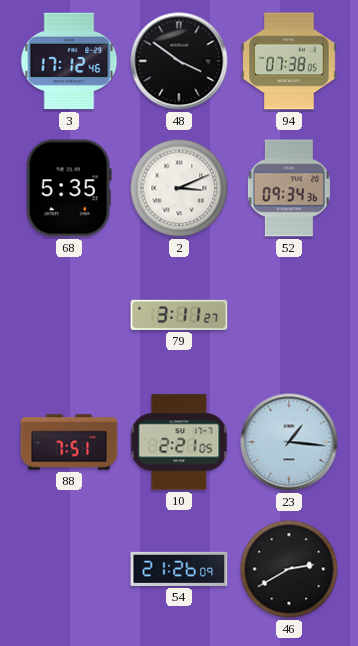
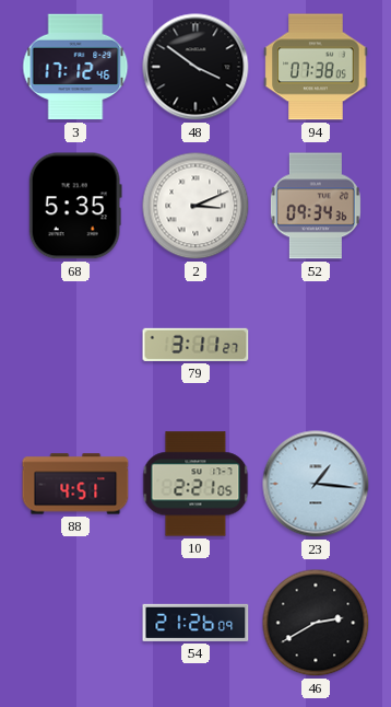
88: 7:51 -> 4:51 (75, 484)
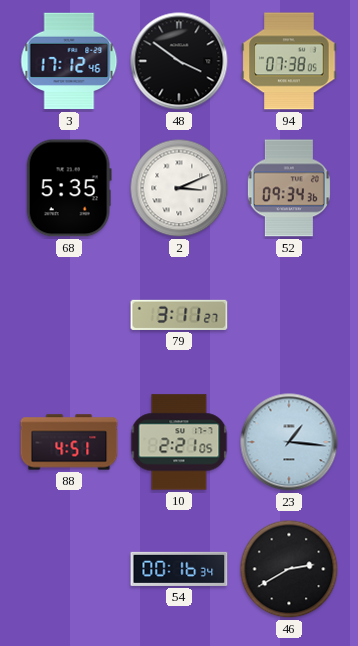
54: 21:26 -> 00:16 (179, 569)
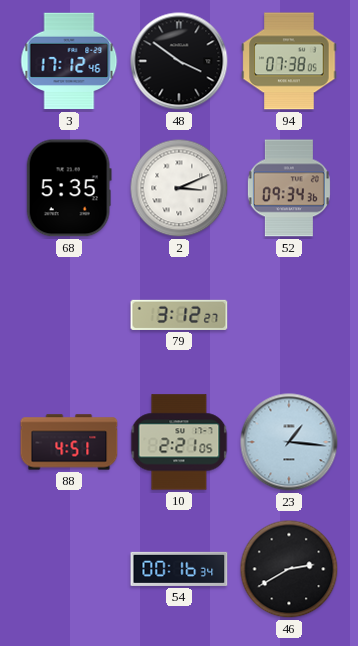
79: 3:11 -> 3:12 (179, 315)
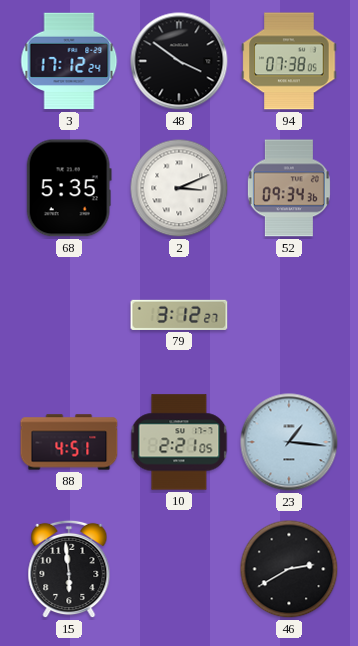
3: 17:12:46 -> 17:12:24 (69, 61)
15: none -> 5:59 (69, 569)
54: 00:16 -> none (179, 569)
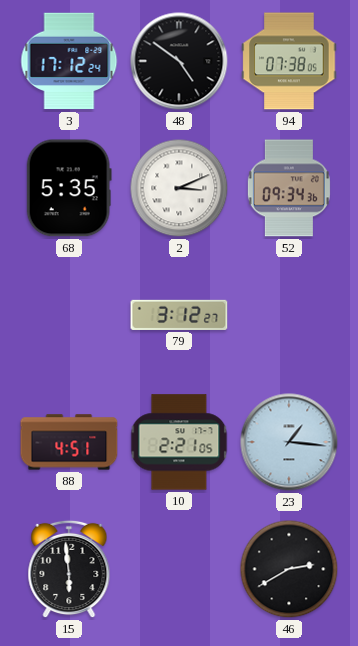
48: 3:51 -> 4:51 (179, 61)
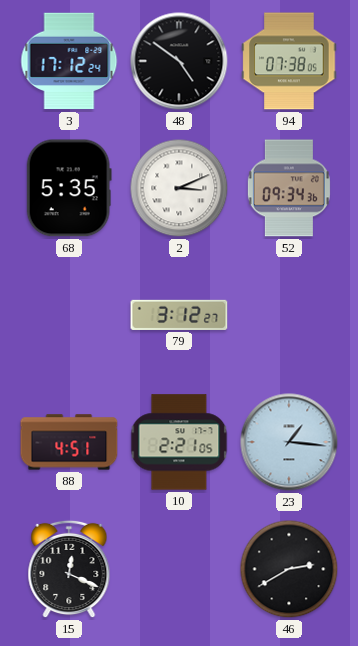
15: 5:59 -> 12:19 (69, 569)
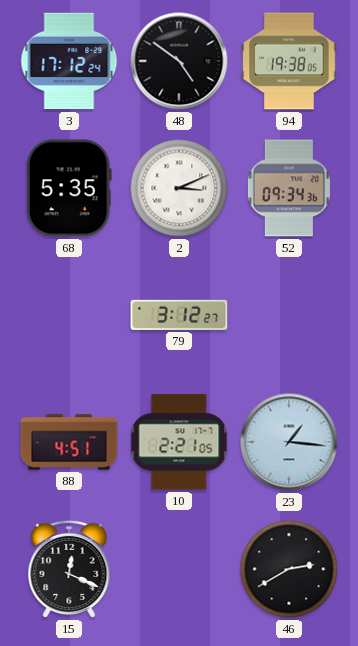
94: 07:38 -> 19:38 (289, 61)
